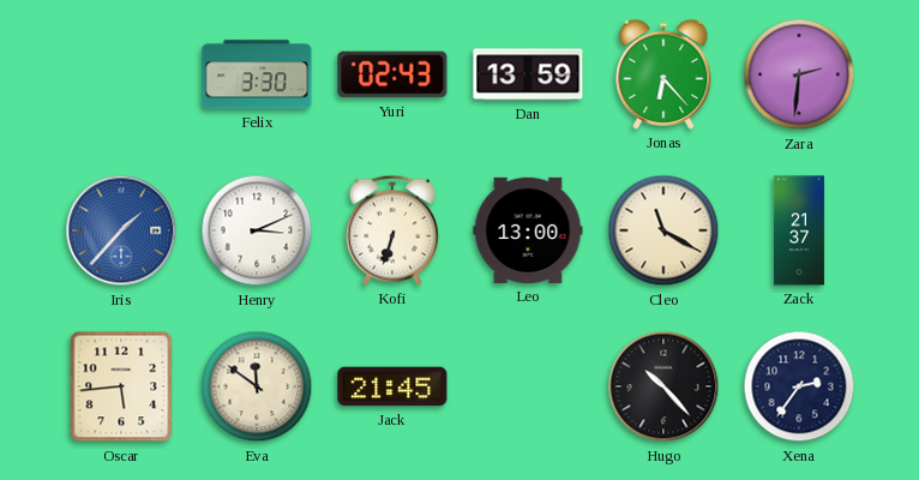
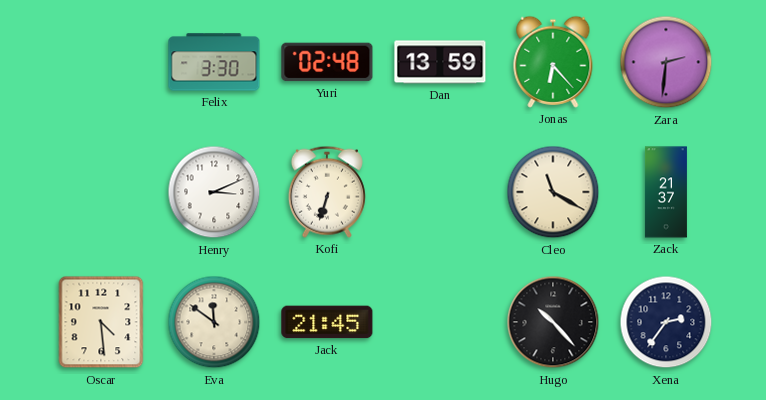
Yuri: 02:43 -> 02:48 (327, 62)
Iris: 1:37 -> none (121, 230)
Leo: 13:00 -> none (528, 230)
Oscar: 5:44 -> 4:29 (101, 322)
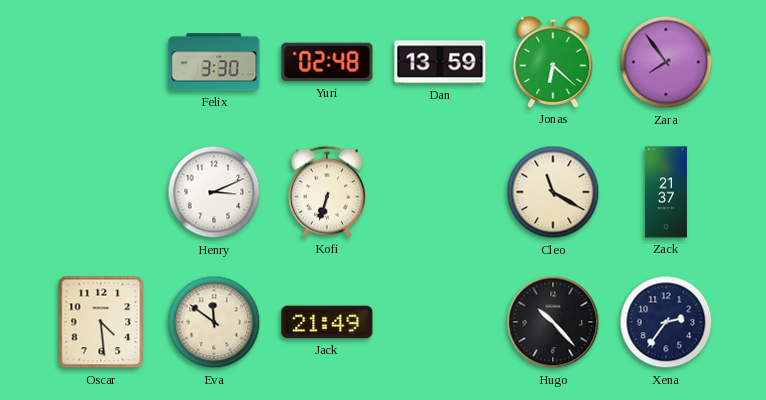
Jonas: 6:23 -> 6:22 (553, 62)
Zara: 2:31 -> 7:54 (666, 62)
Jack: 21:45 -> 21:49 (327, 322)
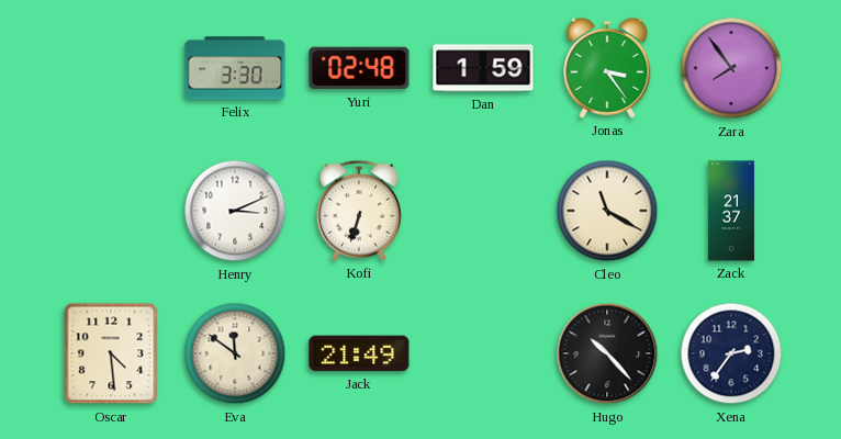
Dan: 13:59 -> 1:59 (483, 68)
Jonas: 6:22 -> 3:24 (607, 68)
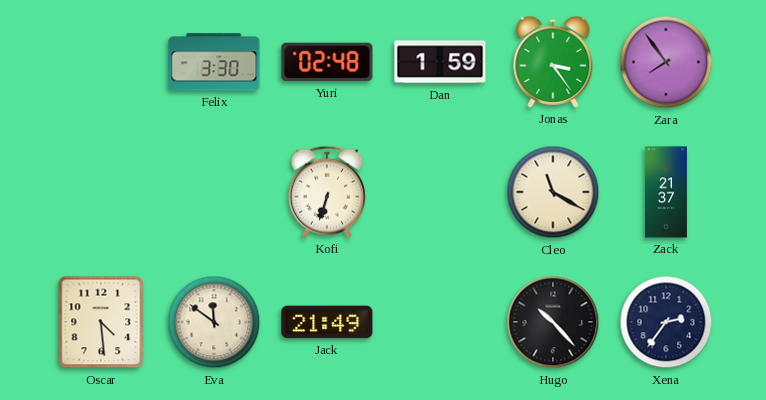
Henry: 3:11 -> none (235, 211)
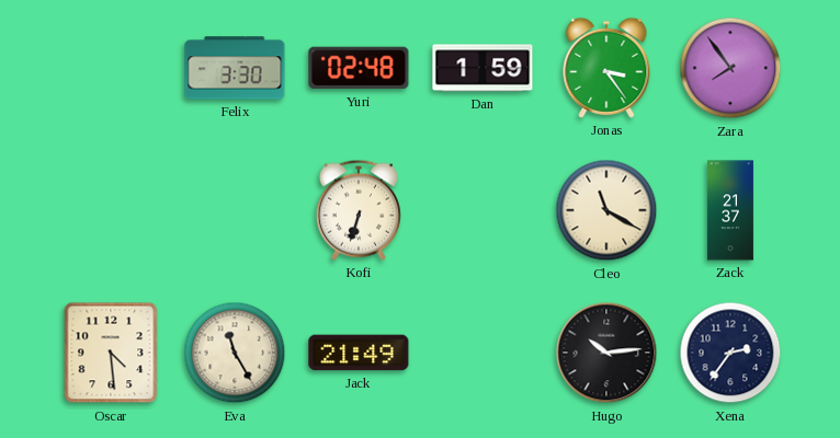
Eva: 11:51 -> 11:25 (235, 353)
Hugo: 10:23 -> 10:14 (606, 353)
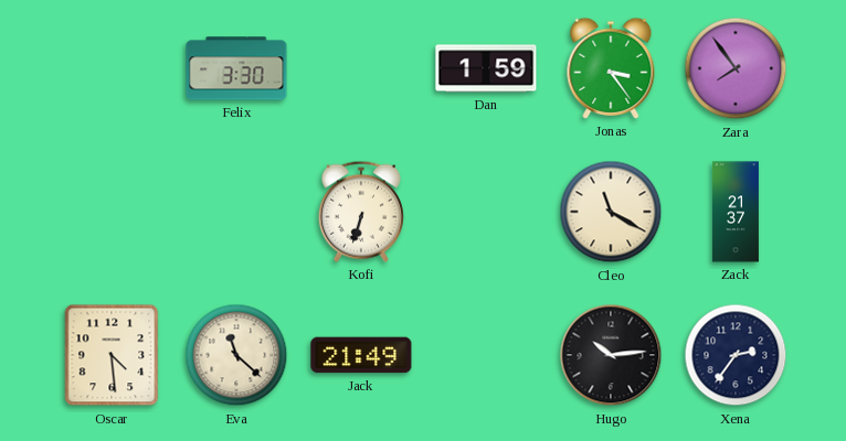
Yuri: 02:48 -> none (359, 68)
Eva: 11:25 -> 11:22 (236, 355)
